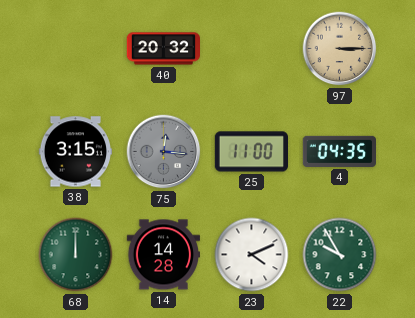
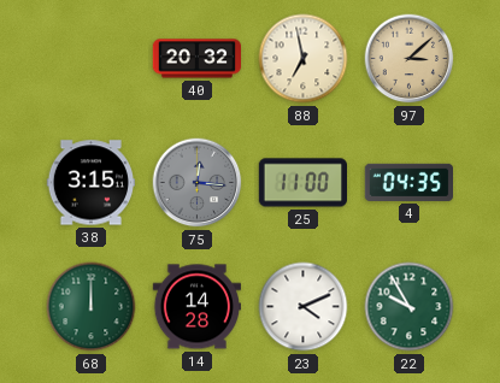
88: none -> 6:58 (304, 59)
97: 3:15 -> 3:08 (410, 59)
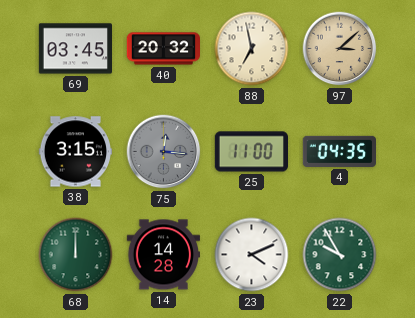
69: none -> 03:45 (75, 49)
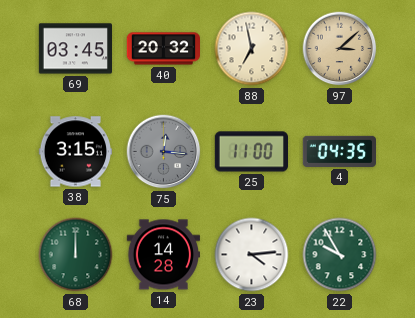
23: 4:11 -> 4:14 (252, 255)
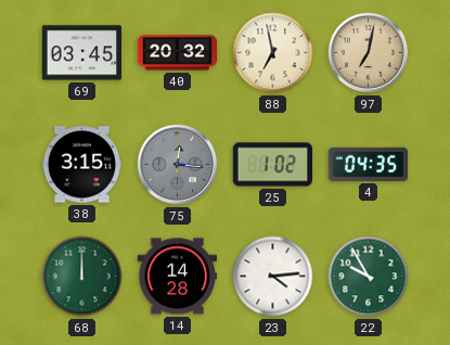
97: 3:08 -> 7:02 (369, 53)
25: 11:00 -> 1:02 (272, 165)
